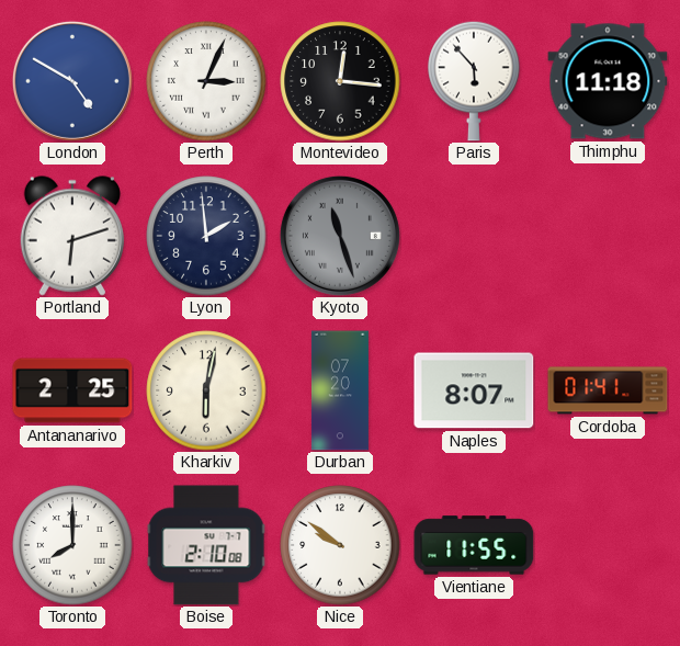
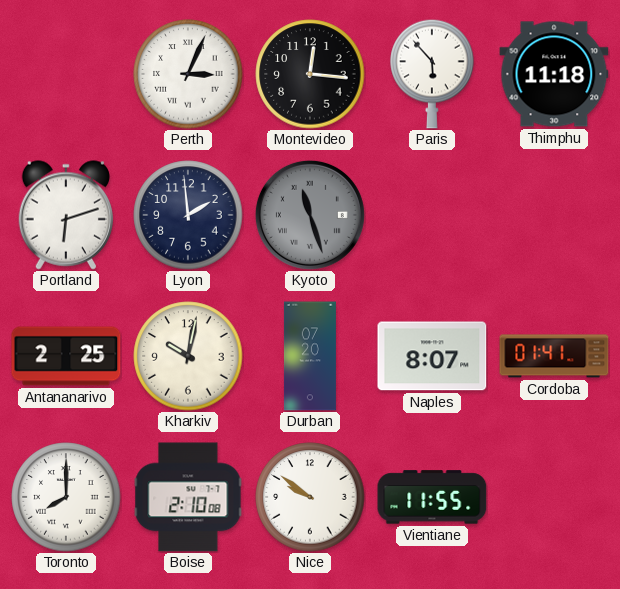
London: 4:50 -> none (72, 81)
Kharkiv: 6:02 -> 10:02 (188, 356)
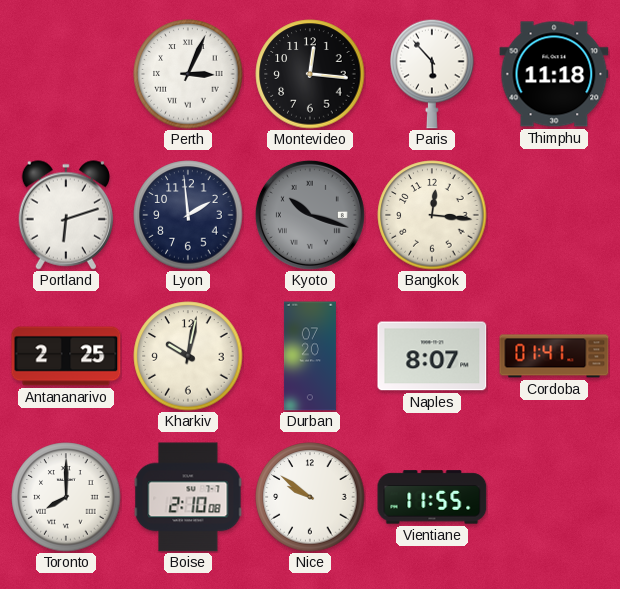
Kyoto: 11:27 -> 10:18 (310, 215)
Bangkok: none -> 12:16 (432, 215)
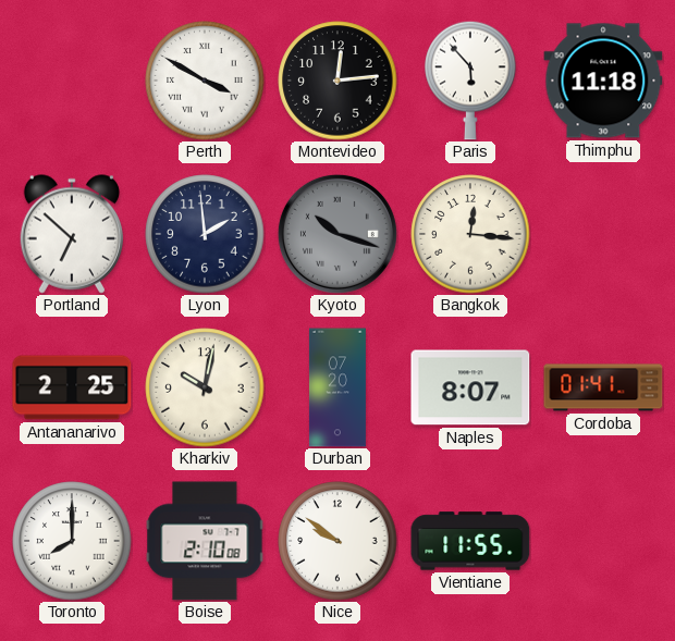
Perth: 3:04 -> 3:50 (205, 81)
Montevideo: 12:16 -> 12:14 (337, 81)
Portland: 6:12 -> 6:52 (71, 234)
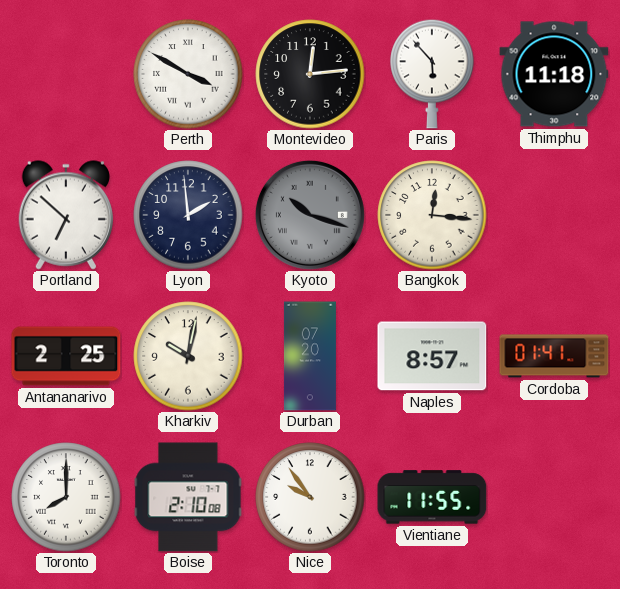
Naples: 8:07 -> 8:57 (432, 356)
Nice: 9:51 -> 9:54 (310, 497)
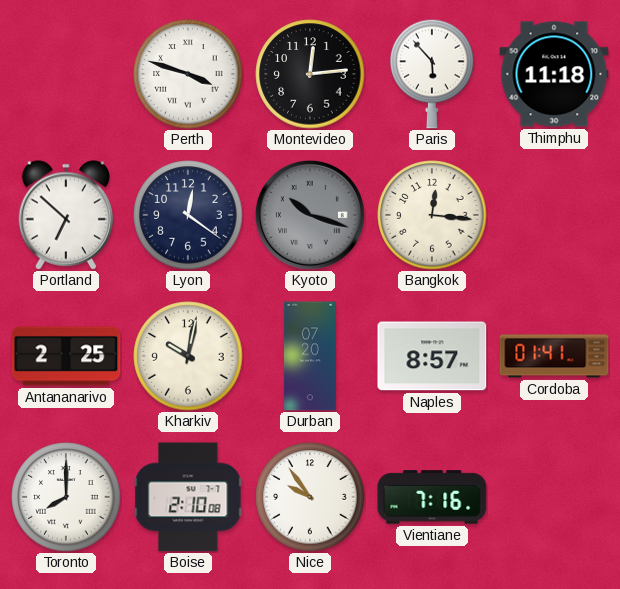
Perth: 3:50 -> 3:48 (188, 74)
Lyon: 1:59 -> 12:21 (188, 215)
Vientiane: 11:55 -> 7:16 (432, 497)
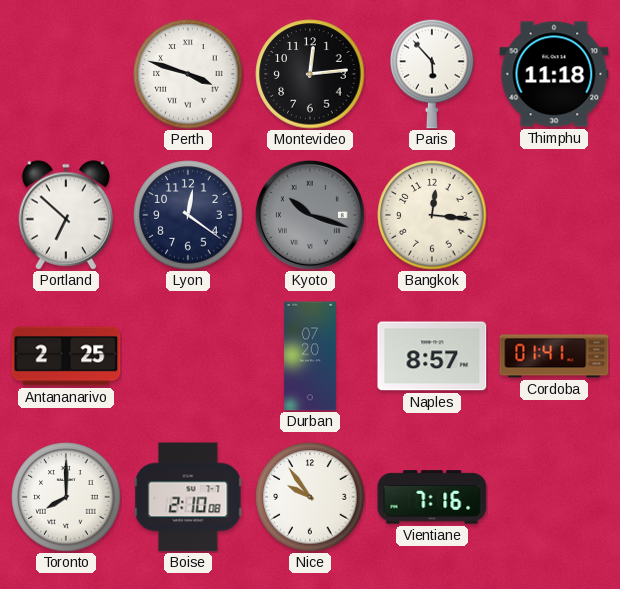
Kharkiv: 10:02 -> none (188, 356)
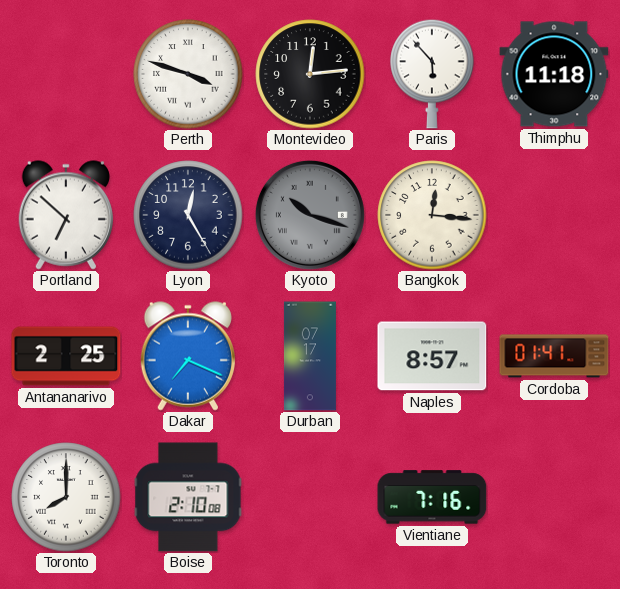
Lyon: 12:21 -> 12:25 (188, 215)
Dakar: none -> 7:19 (187, 356)
Durban: 07:20 -> 07:17 (310, 356)
Nice: 9:54 -> none (310, 497)
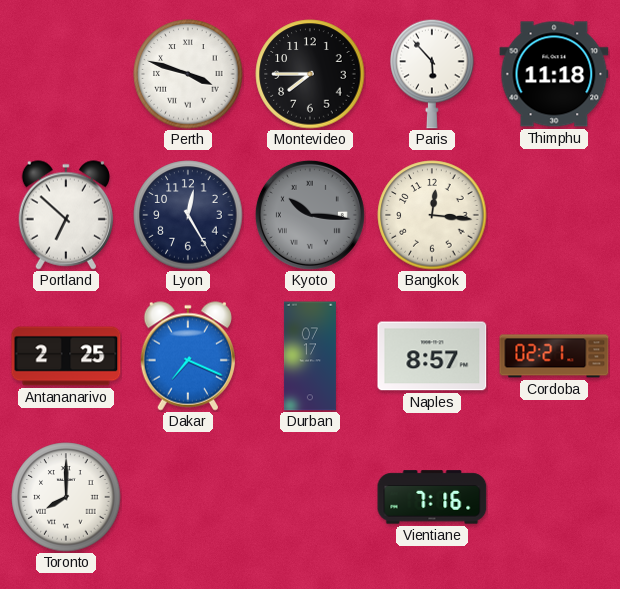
Montevideo: 12:14 -> 7:45 (310, 74)
Kyoto: 10:18 -> 10:16 (310, 215)
Cordoba: 01:41 -> 02:21 (554, 356)
Boise: 2:10 -> none (188, 497)
